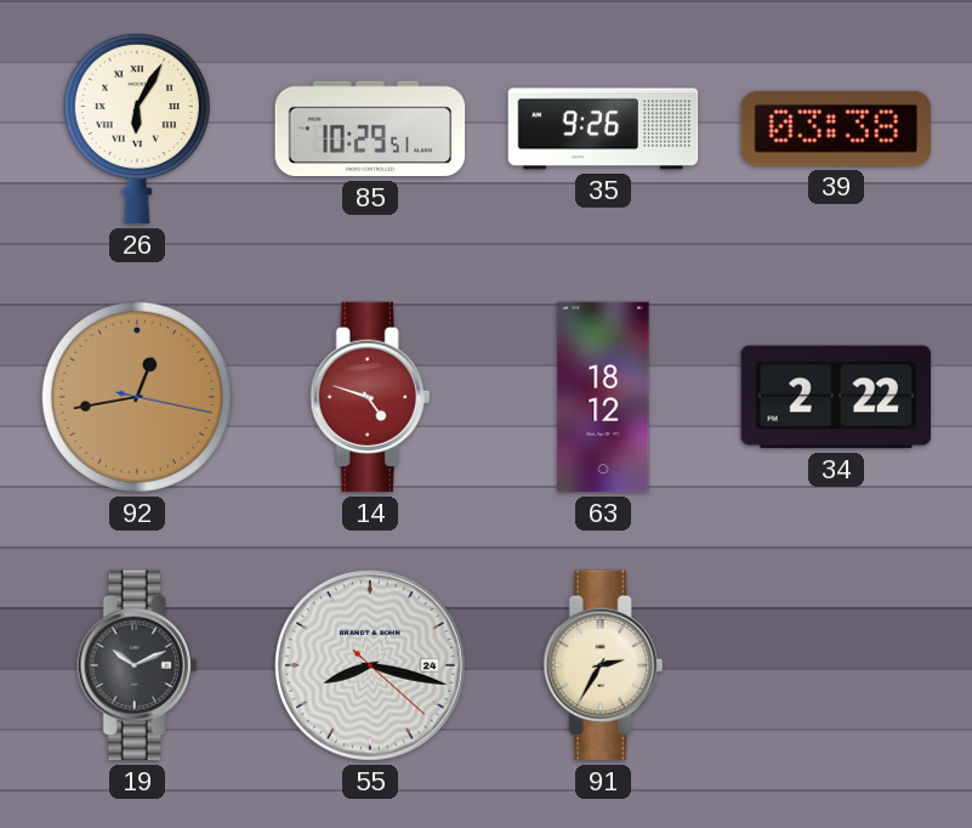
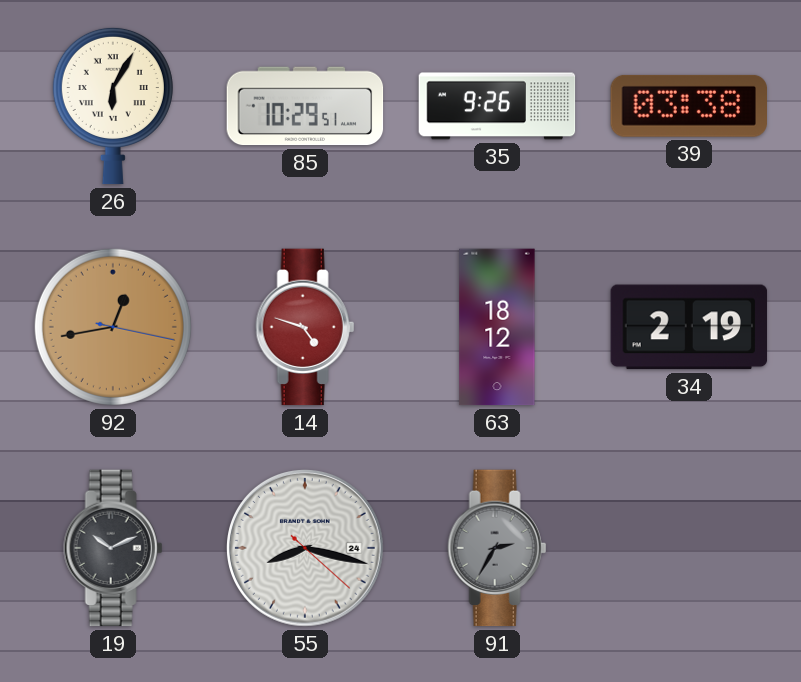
34: 2:22 -> 2:19 (689, 327)
91 dial: cream -> grey (497, 548)
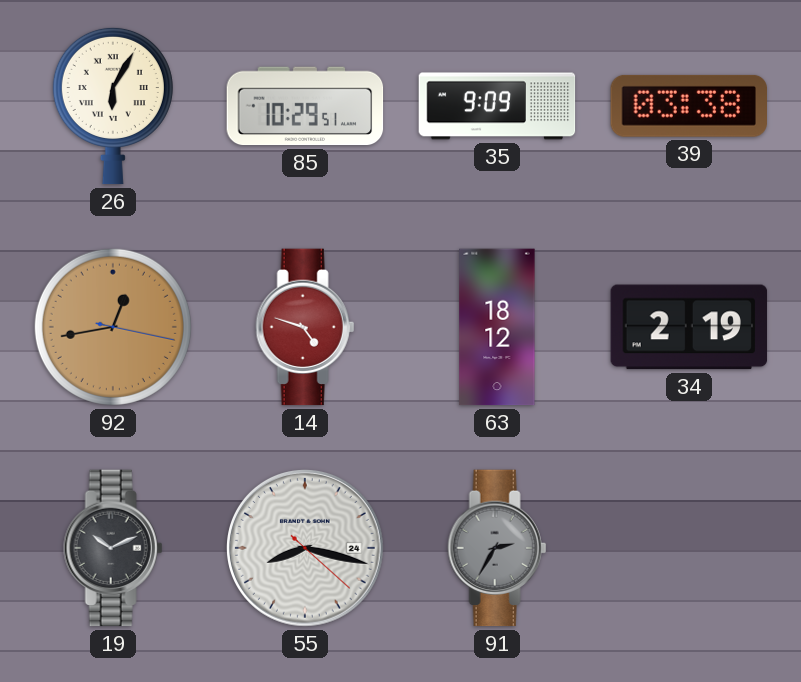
35: 9:26 -> 9:09 (497, 106)
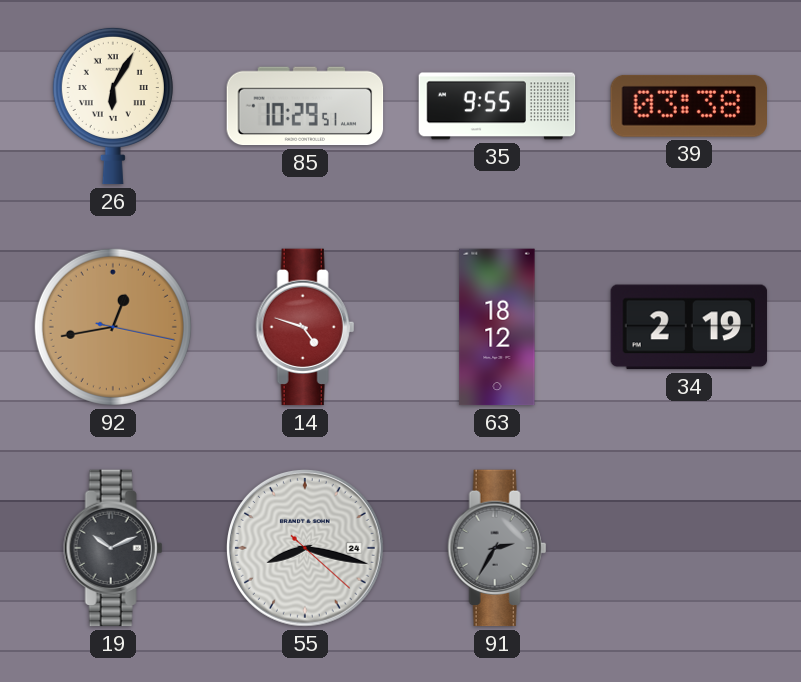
35: 9:09 -> 9:55 (497, 106)
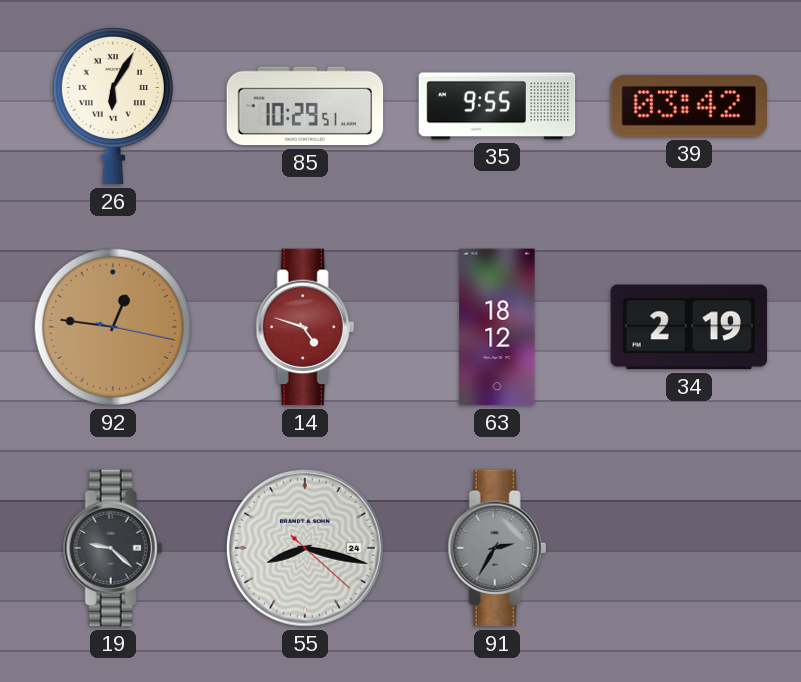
39: 03:38 -> 03:42 (688, 106)
92: 12:43 -> 12:46 (113, 327)
19: 10:11 -> 9:22 (113, 548)
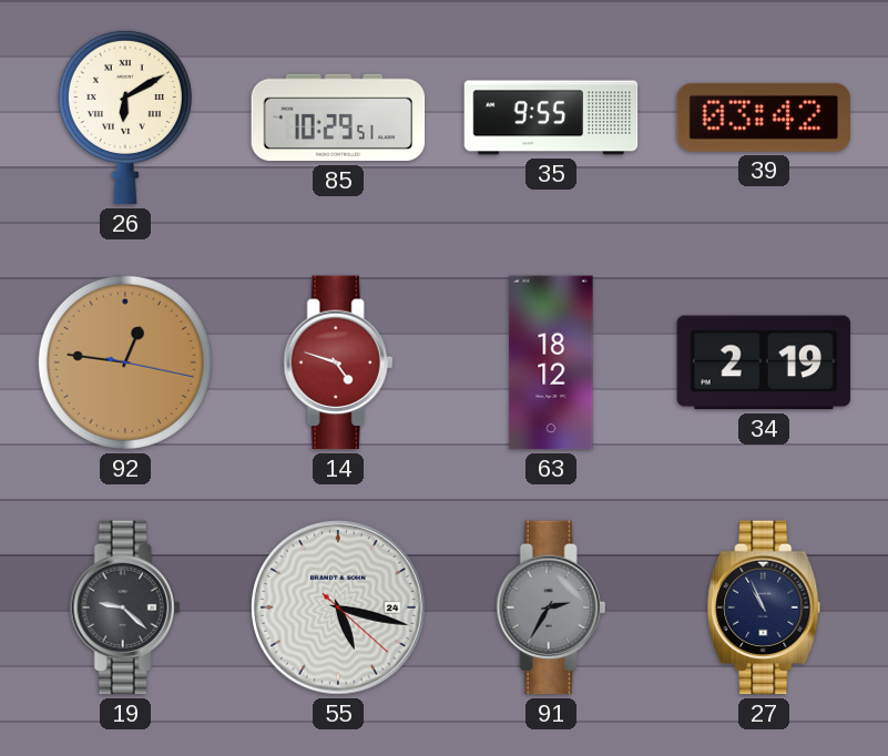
26: 6:05 -> 6:10 (125, 118)
55: 8:17 -> 5:17 (339, 609)
27: none -> 10:56 (765, 607)
